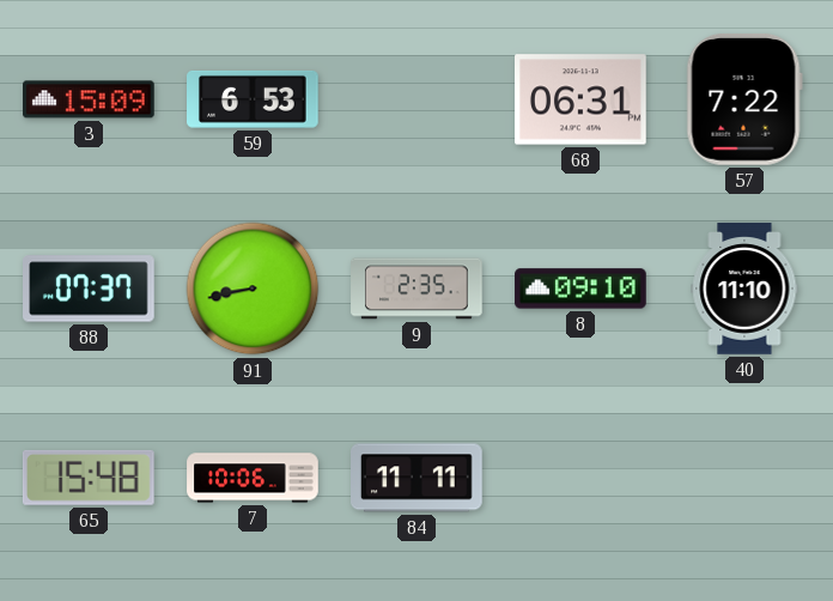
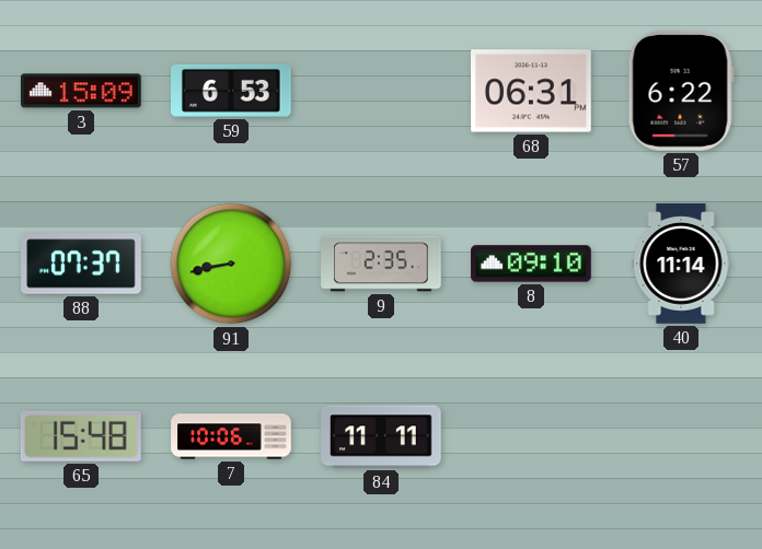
57: 7:22 -> 6:22 (681, 91)
40: 11:10 -> 11:14 (681, 264)
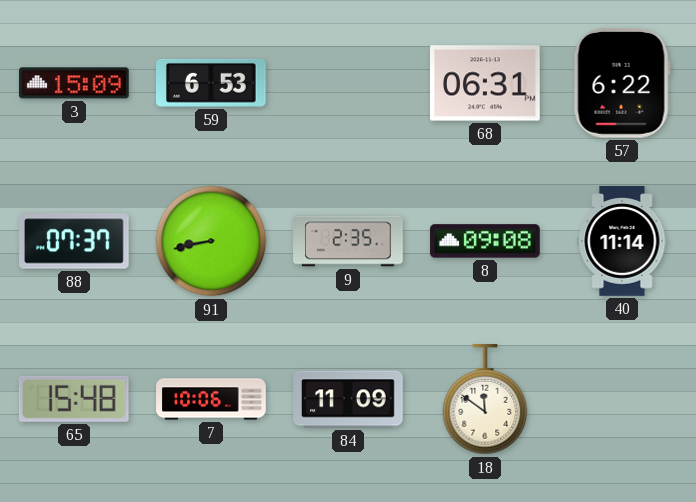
8: 09:10 -> 09:08 (485, 241)
84: 11:11 -> 11:09 (349, 399)
18: none -> 11:51 (485, 400)
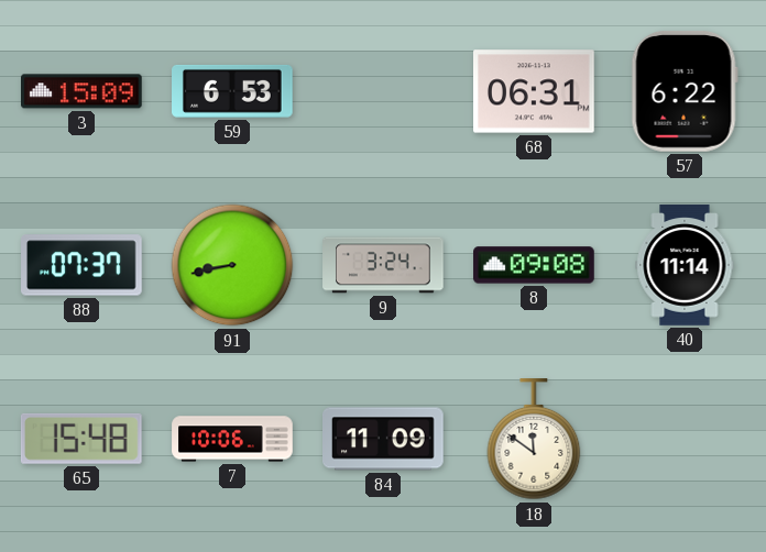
9: 2:35 -> 3:24 (383, 265)
